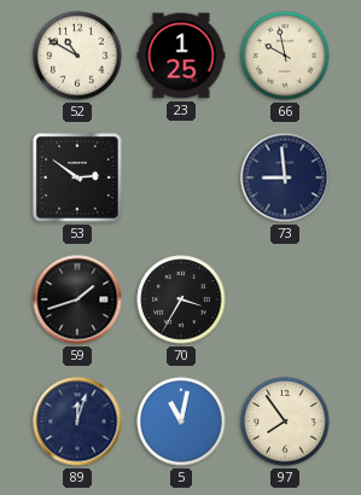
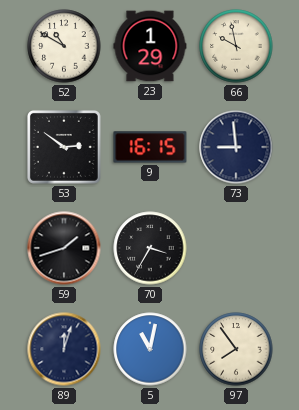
23: 1:25 -> 1:29 (150, 46)
9: none -> 16:15 (150, 147)
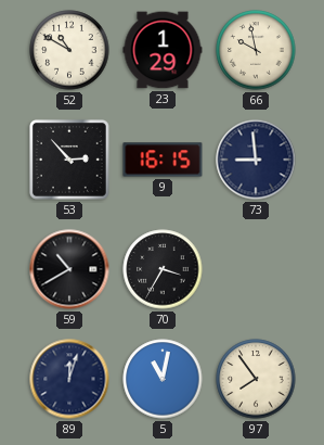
53: 2:51 -> 2:53 (69, 160)
59: 1:42 -> 10:40 (69, 269)
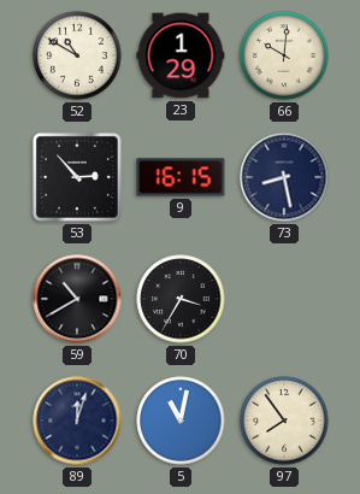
66: 9:58 -> 10:01 (284, 55)
73: 8:59 -> 8:28 (284, 177)
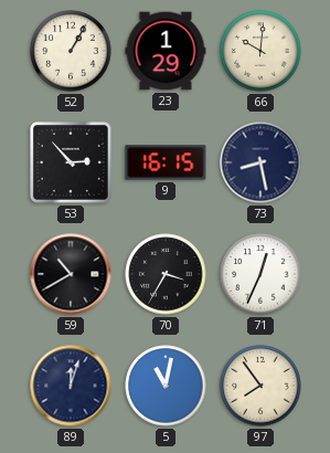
52: 10:50 -> 1:05 (71, 51)
71: none -> 12:34 (260, 274)
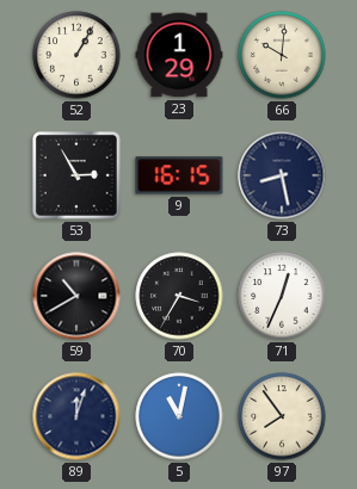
53: 2:53 -> 2:55 (76, 175)
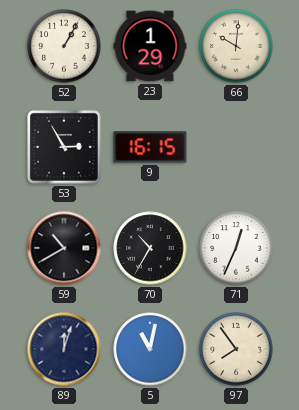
73: 8:28 -> none (282, 175)
70: 3:35 -> 10:35 (150, 248)
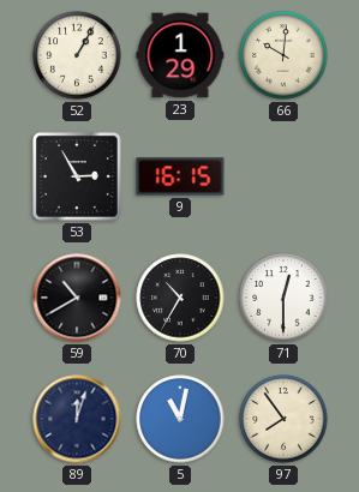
71: 12:34 -> 12:30 (283, 298)
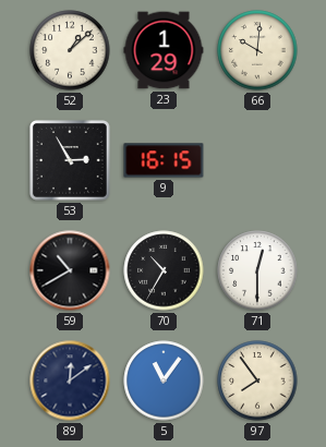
52: 1:05 -> 1:08 (70, 50)
89: 12:03 -> 12:09 (70, 380)
5: 11:02 -> 11:06 (164, 380)
